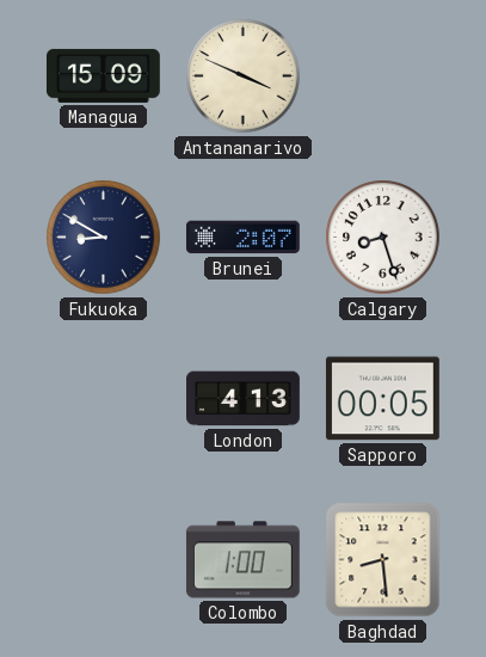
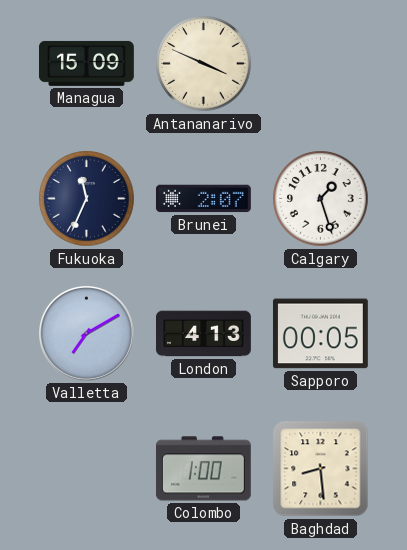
Fukuoka: 8:50 -> 11:34 (87, 199)
Calgary: 8:27 -> 1:27 (321, 199)
Valletta: none -> 7:10 (86, 333)
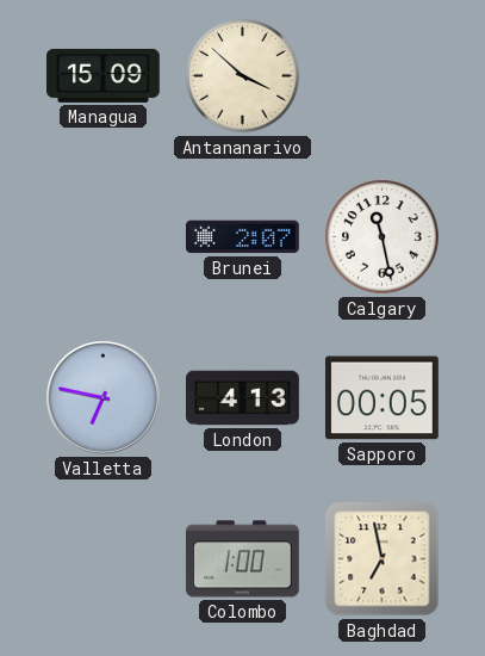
Antananarivo: 3:49 -> 3:52 (243, 76)
Fukuoka: 11:34 -> none (87, 199)
Calgary: 1:27 -> 11:28 (383, 237)
Valletta: 7:10 -> 6:47 (102, 397)
Baghdad: 8:29 -> 6:58 (383, 559)
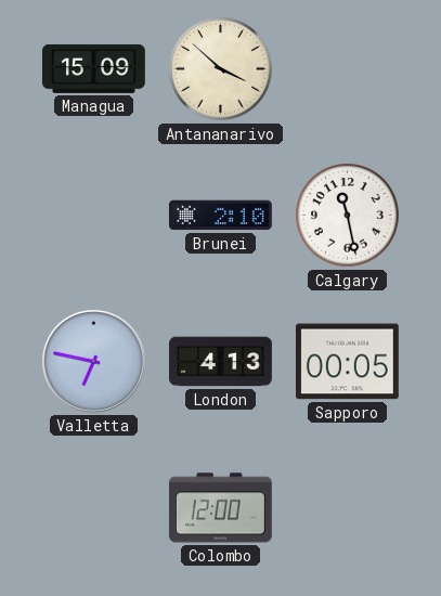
Brunei: 2:07 -> 2:10 (220, 216)
Colombo: 1:00 -> 12:00 (220, 508)
Baghdad: 6:58 -> none (383, 559)
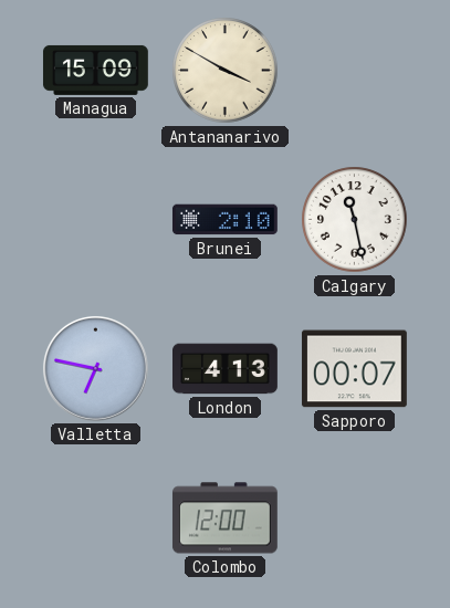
Antananarivo: 3:52 -> 3:50 (226, 71)
Sapporo: 00:05 -> 00:07 (354, 369)
